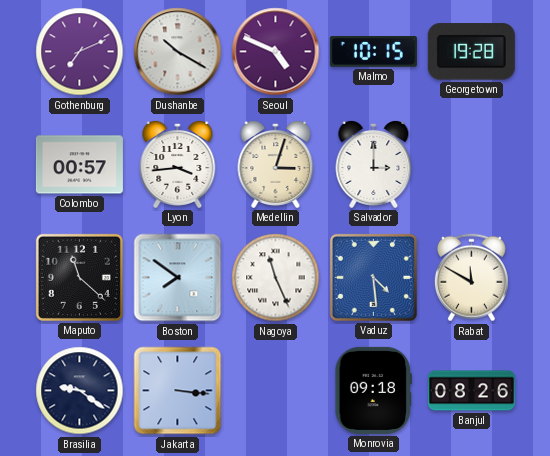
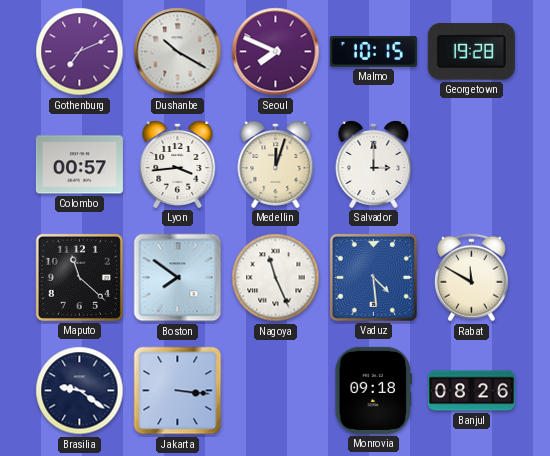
Seoul: 4:49 -> 7:49 (276, 52)
Medellin: 3:03 -> 12:03 (276, 164)
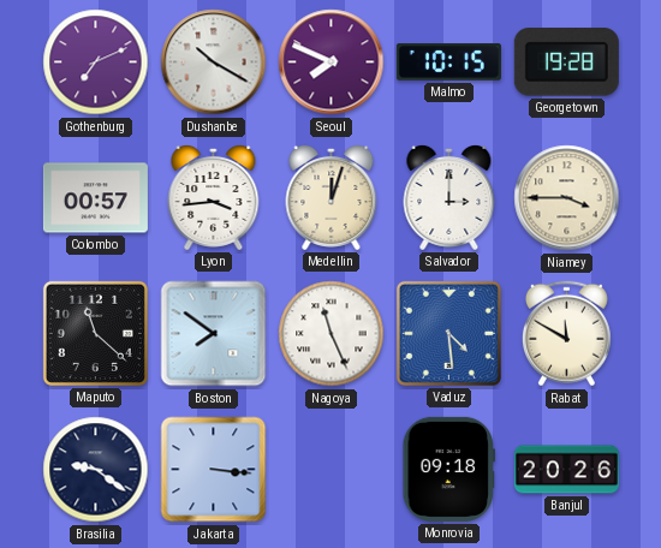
Niamey: none -> 3:45 (567, 198)
Banjul: 08:26 -> 20:26 (566, 470)
